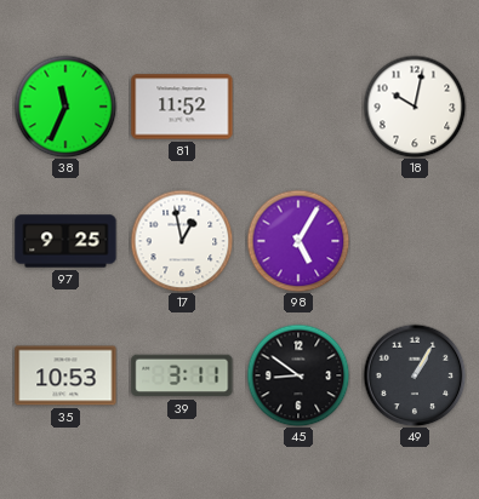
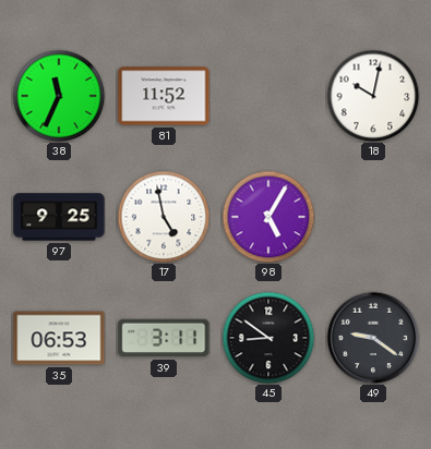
17: 12:58 -> 4:58 (164, 217)
35: 10:53 -> 06:53 (59, 338)
49: 1:05 -> 9:21 (373, 338)
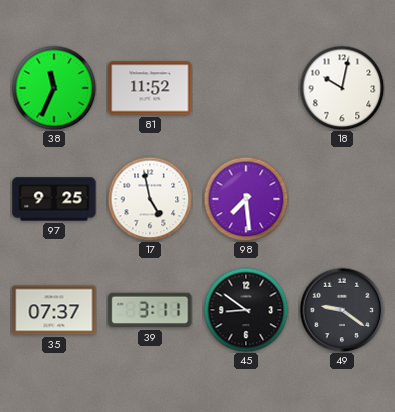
98: 5:05 -> 7:29 (246, 199)
35: 06:53 -> 07:37 (54, 310)
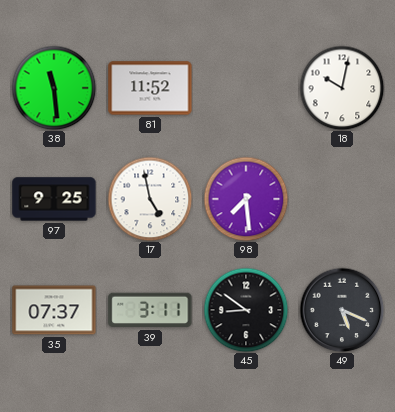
38: 11:34 -> 11:29 (54, 88)
49: 9:21 -> 5:19 (342, 310)
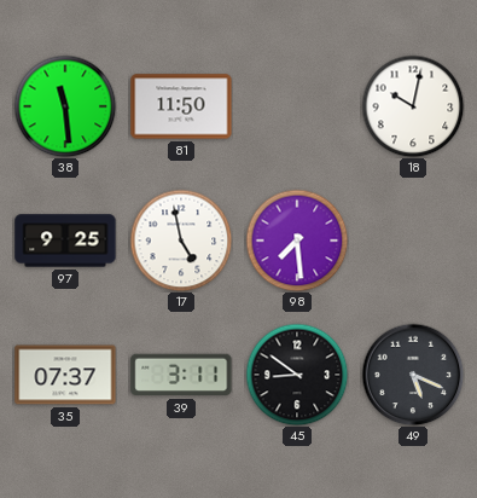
81: 11:52 -> 11:50 (181, 106)
